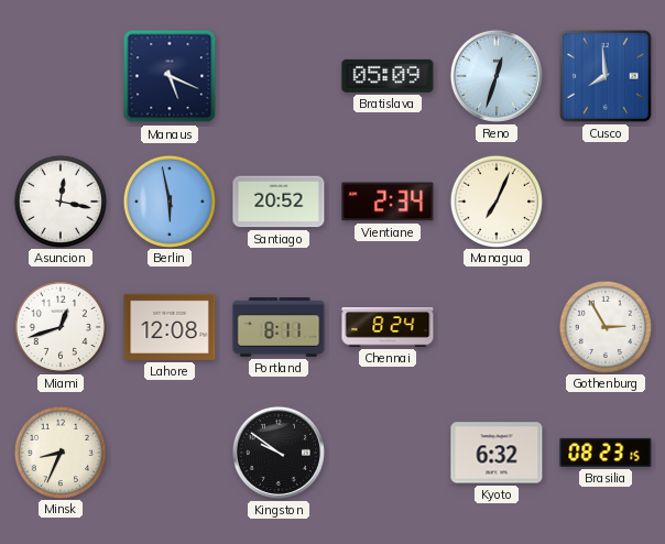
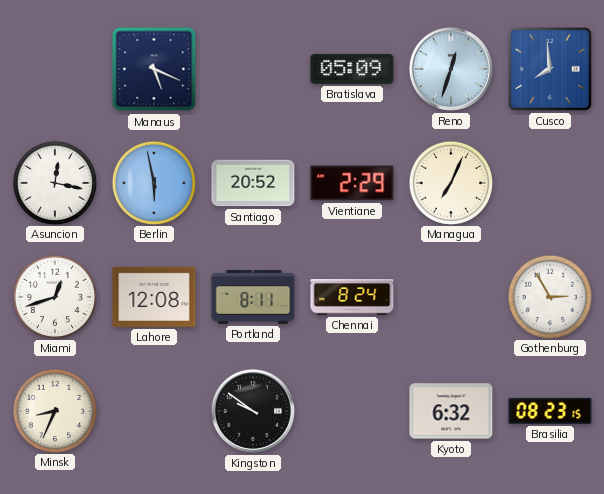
Vientiane: 2:34 -> 2:29 (352, 183)
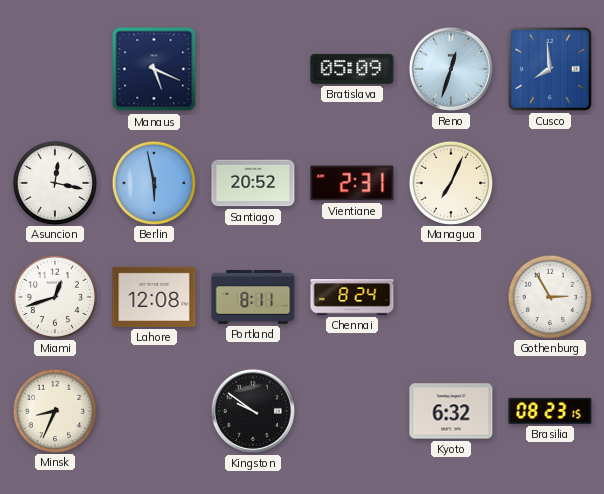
Vientiane: 2:29 -> 2:31 (352, 183)
